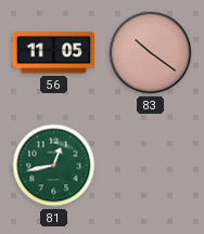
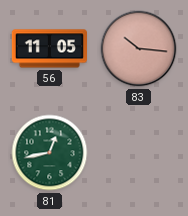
83: 10:21 -> 10:16 (139, 49)
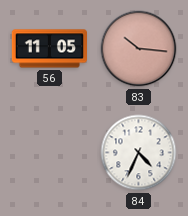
81: 12:43 -> none (50, 153)
84: none -> 4:34 (139, 153)
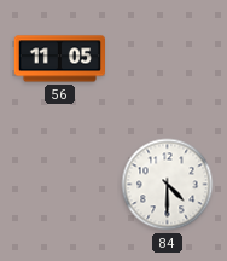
83: 10:16 -> none (139, 49)
84: 4:34 -> 4:30 (168, 185)
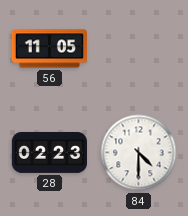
28: none -> 02:23 (50, 152)
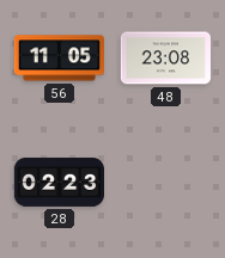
48: none -> 23:08 (165, 59)
84: 4:30 -> none (139, 153)
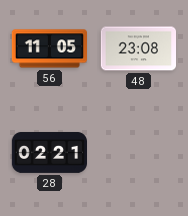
28: 02:23 -> 02:21 (50, 152)
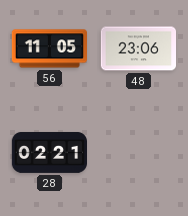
48: 23:08 -> 23:06 (138, 49)
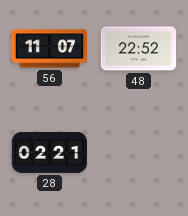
56: 11:05 -> 11:07 (49, 49)
48: 23:06 -> 22:52 (138, 49)
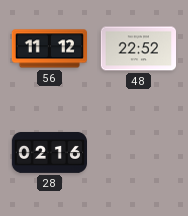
56: 11:07 -> 11:12 (49, 49)
28: 02:21 -> 02:16 (50, 152)
